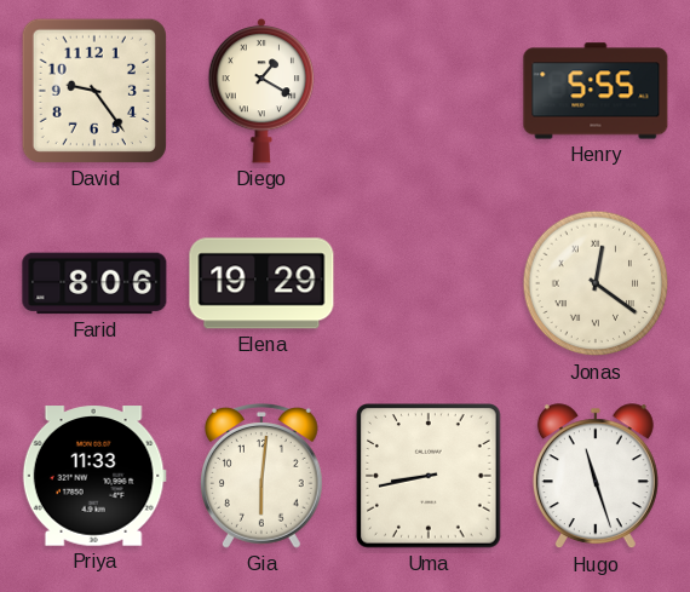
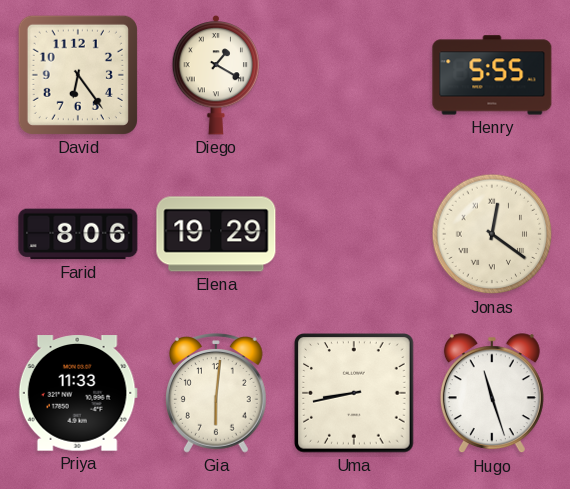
David: 9:24 -> 6:24 (78, 75)
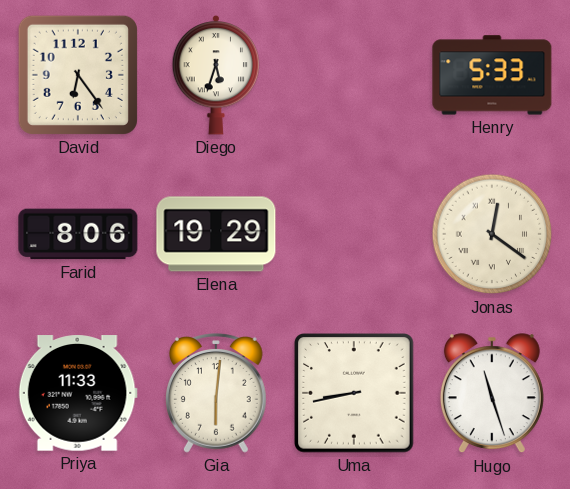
Diego: 1:20 -> 5:33 (216, 75)
Henry: 5:55 -> 5:33 (492, 75)
